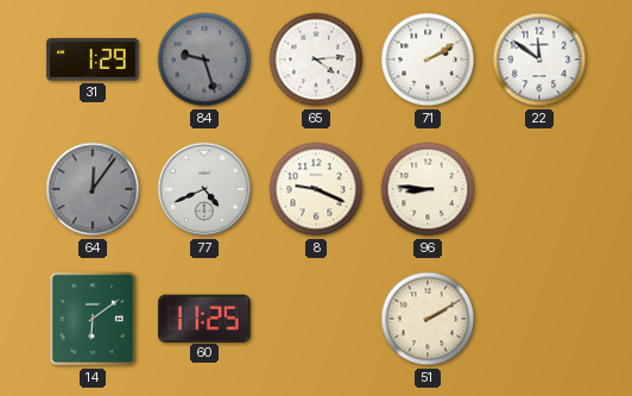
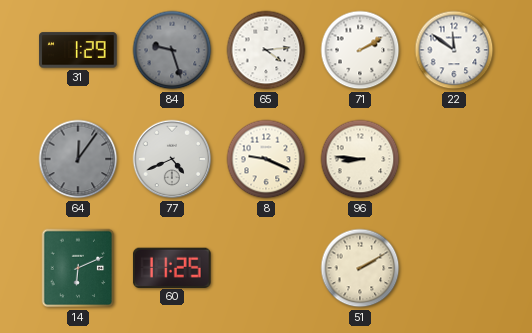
14: 6:09 -> 6:11 (78, 268)
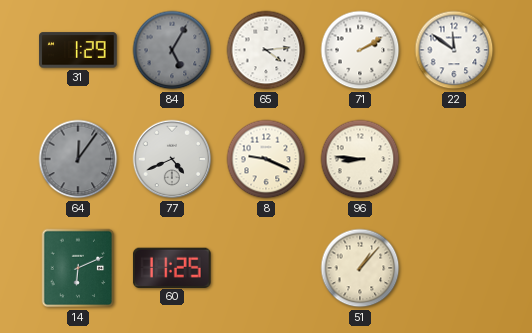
84: 9:27 -> 5:05 (172, 50)
51: 2:10 -> 1:07 (360, 268)
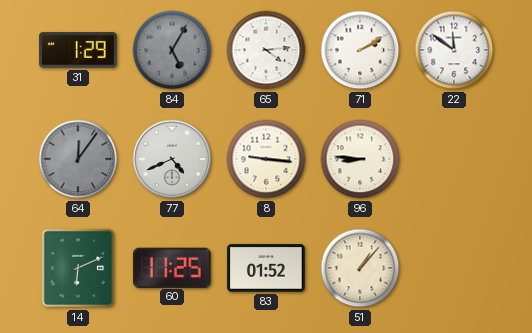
8: 9:19 -> 9:16 (266, 159)
83: none -> 01:52 (266, 268)
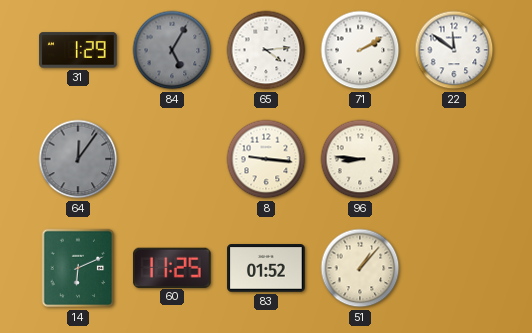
77: 4:41 -> none (172, 159)
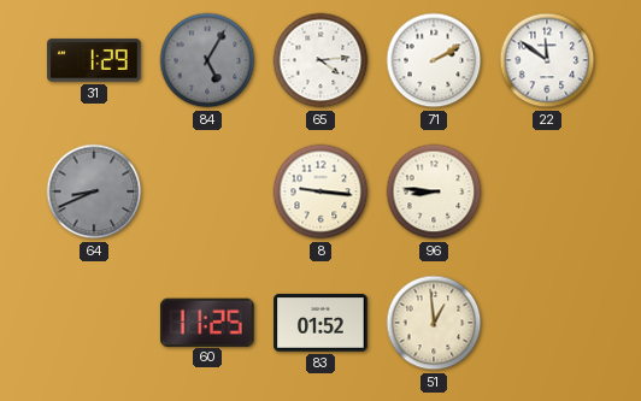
64: 12:06 -> 8:41 (94, 191)
14: 6:11 -> none (78, 268)
51: 1:07 -> 12:59 (434, 323)
